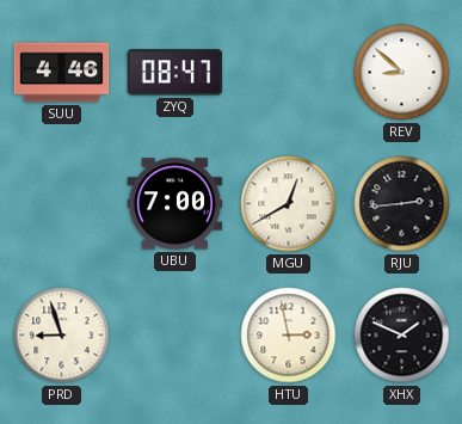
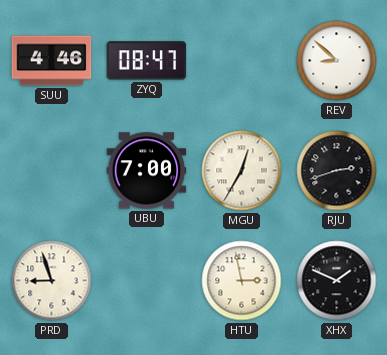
MGU: 12:40 -> 12:35 (242, 171)
RJU: 2:44 -> 2:42 (337, 171)
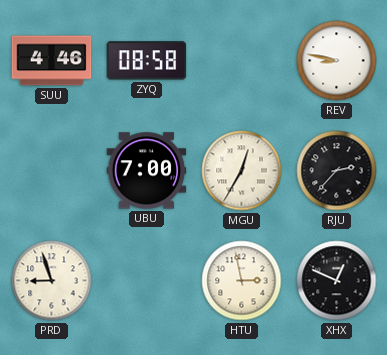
ZYQ: 08:47 -> 08:58 (147, 61)
REV: 8:52 -> 8:47 (337, 61)
RJU: 2:42 -> 2:37 (337, 171)
XHX: 1:49 -> 12:49 (337, 281)
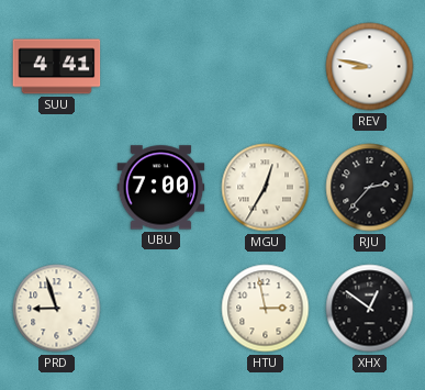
SUU: 4:46 -> 4:41 (57, 67)
ZYQ: 08:58 -> none (147, 61)
XHX: 12:49 -> 12:51 (370, 309)
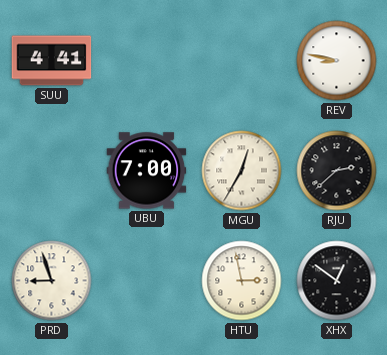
RJU: 2:37 -> 2:38 (337, 171)
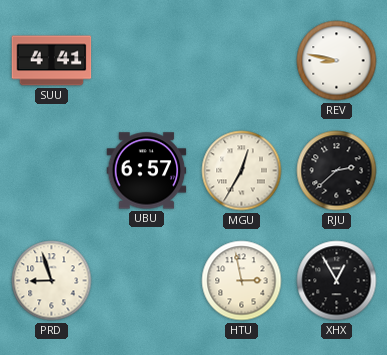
UBU: 7:00 -> 6:57 (147, 171)
XHX: 12:51 -> 12:55 (337, 281)
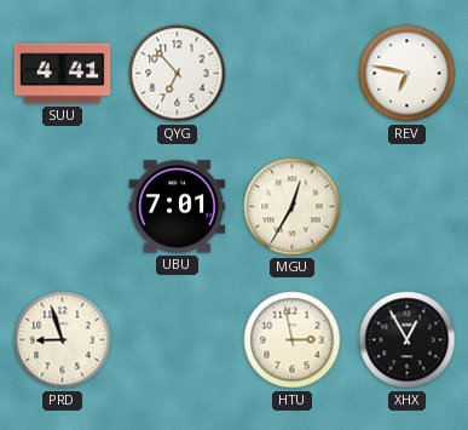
QYG: none -> 6:53 (178, 74)
REV: 8:47 -> 6:47 (408, 74)
UBU: 6:57 -> 7:01 (178, 207)
RJU: 2:38 -> none (337, 171)
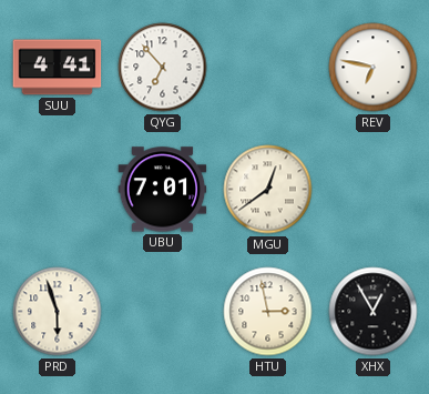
MGU: 12:35 -> 12:39 (268, 190)
PRD: 8:57 -> 5:57 (58, 312)
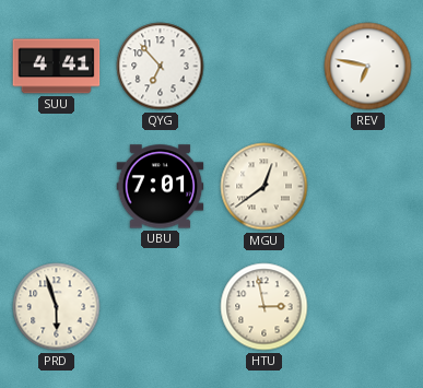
XHX: 12:55 -> none (374, 312)
